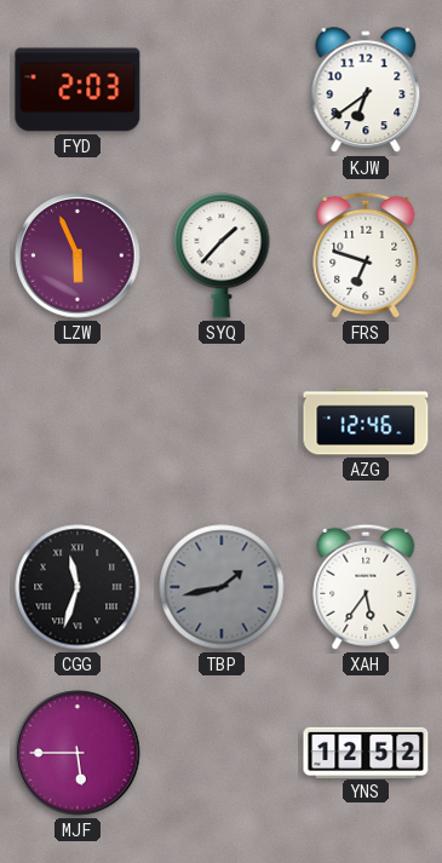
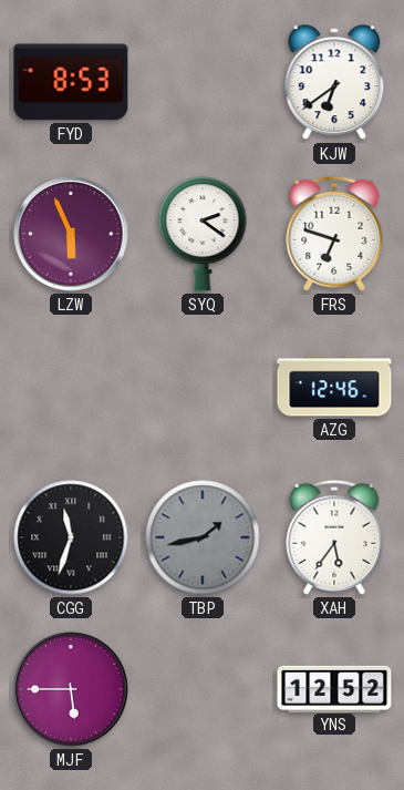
FYD: 2:03 -> 8:53 (71, 82)
SYQ: 1:37 -> 2:21 (203, 234)
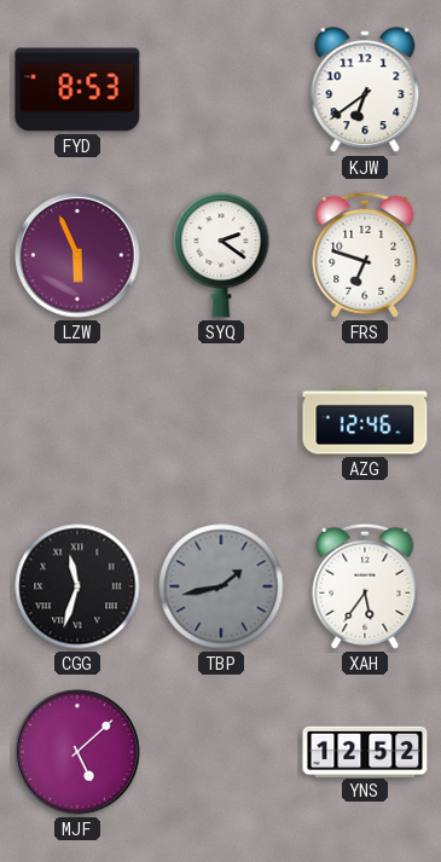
MJF: 5:45 -> 5:08 (77, 752)
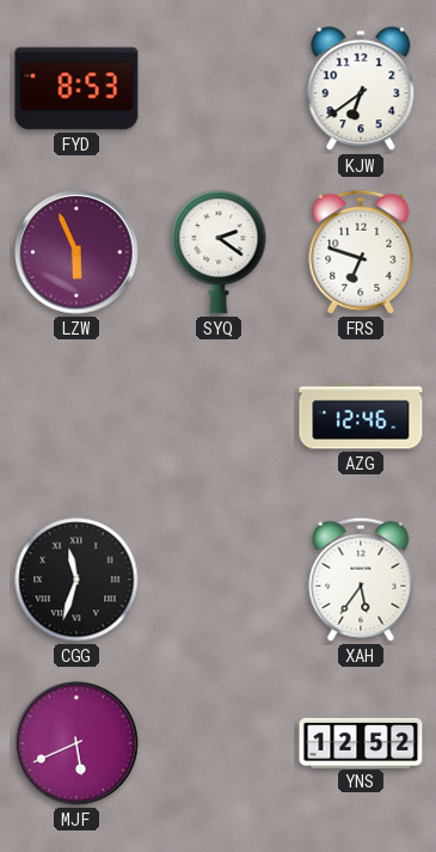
TBP: 1:43 -> none (221, 586)
MJF: 5:08 -> 5:41 (76, 743)
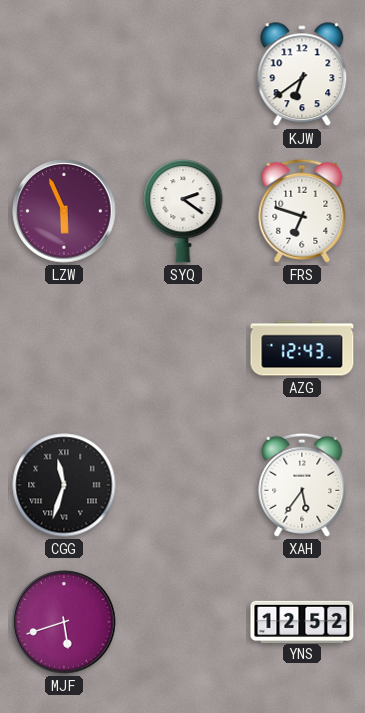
FYD: 8:53 -> none (76, 88)
AZG: 12:46 -> 12:43 (302, 348)
MJF: 5:41 -> 5:42 (64, 622)
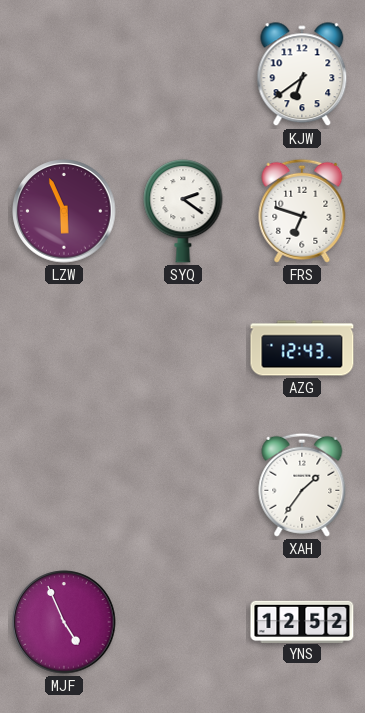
CGG: 11:33 -> none (64, 485)
XAH: 5:36 -> 1:36 (302, 485)
MJF: 5:42 -> 4:56 (64, 622)
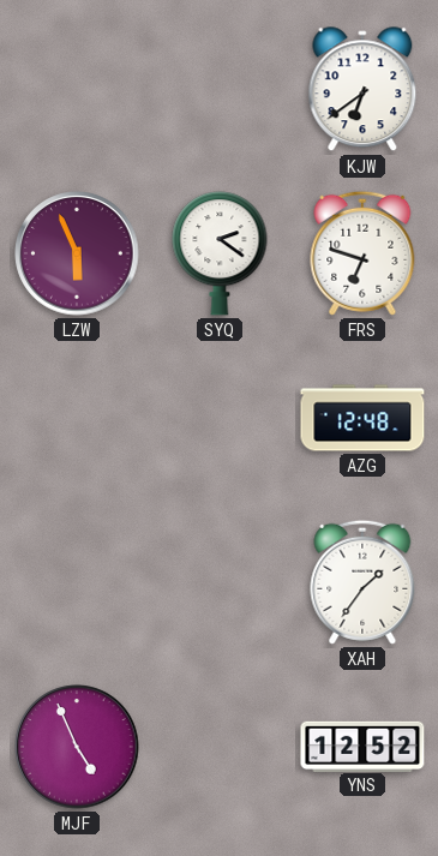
AZG: 12:43 -> 12:48 (362, 418)
